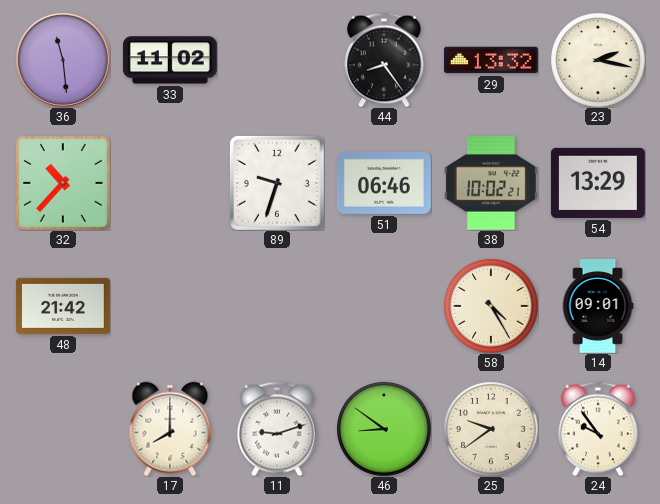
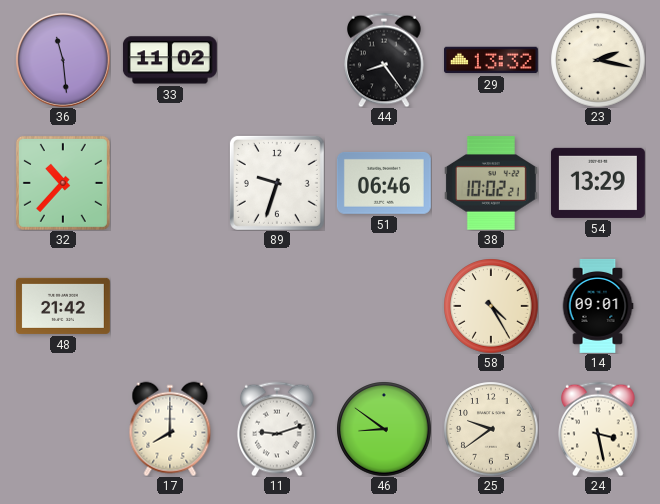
24: 9:54 -> 3:28 (598, 429)
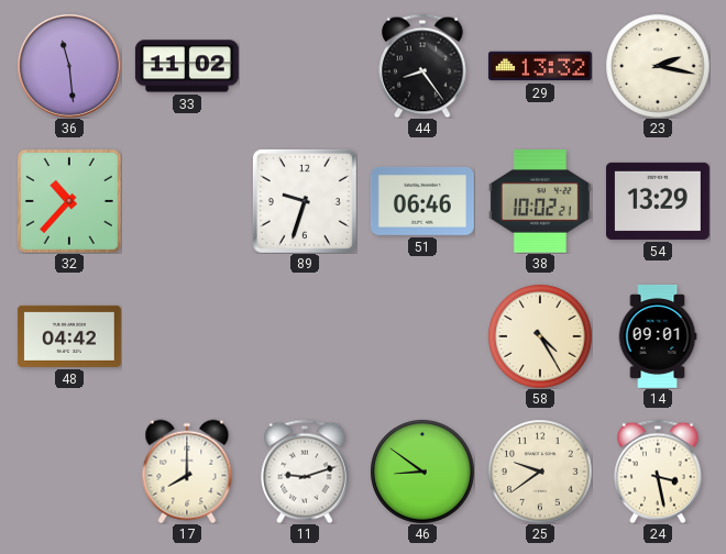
48: 21:42 -> 04:42 (69, 336)
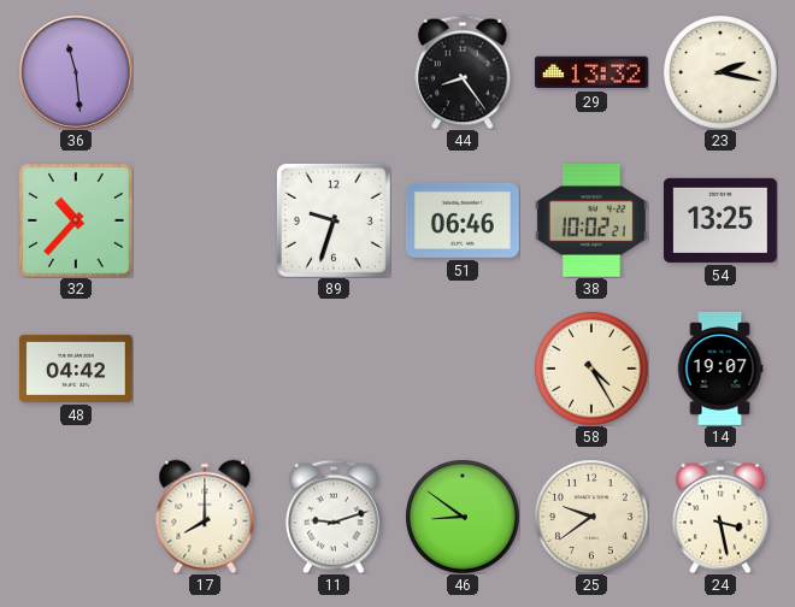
33: 11:02 -> none (187, 66)
54: 13:29 -> 13:25 (720, 220)
14: 09:01 -> 19:07 (720, 369)
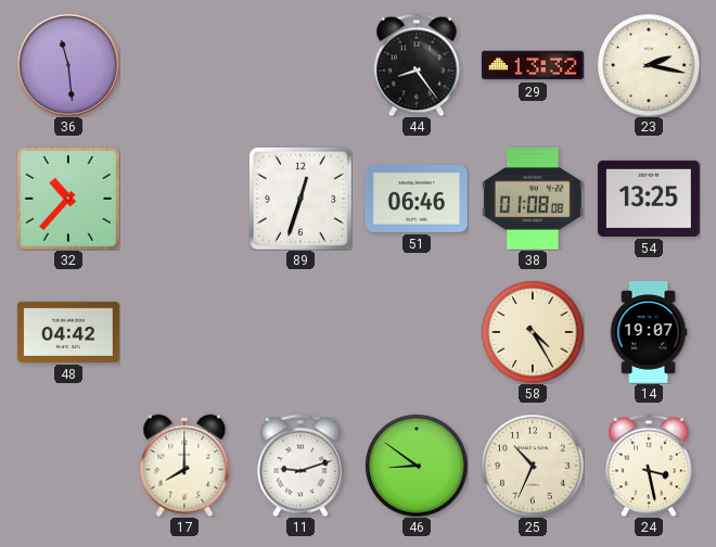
89: 9:33 -> 12:33 (301, 199)
38: 10:02 -> 01:08 (533, 199)
25: 9:39 -> 10:34 (533, 466)
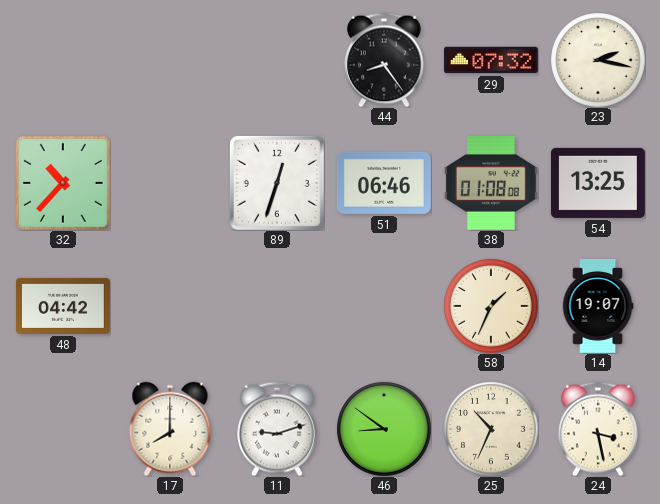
36: 11:29 -> none (68, 65)
29: 13:32 -> 07:32 (491, 60)
58: 4:25 -> 1:34 (491, 306)
